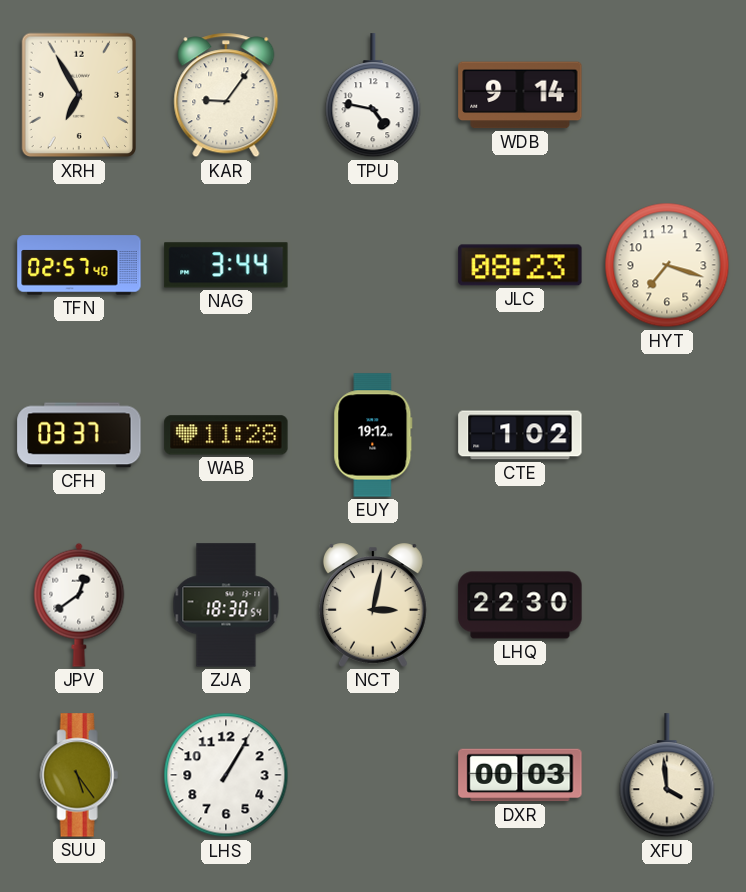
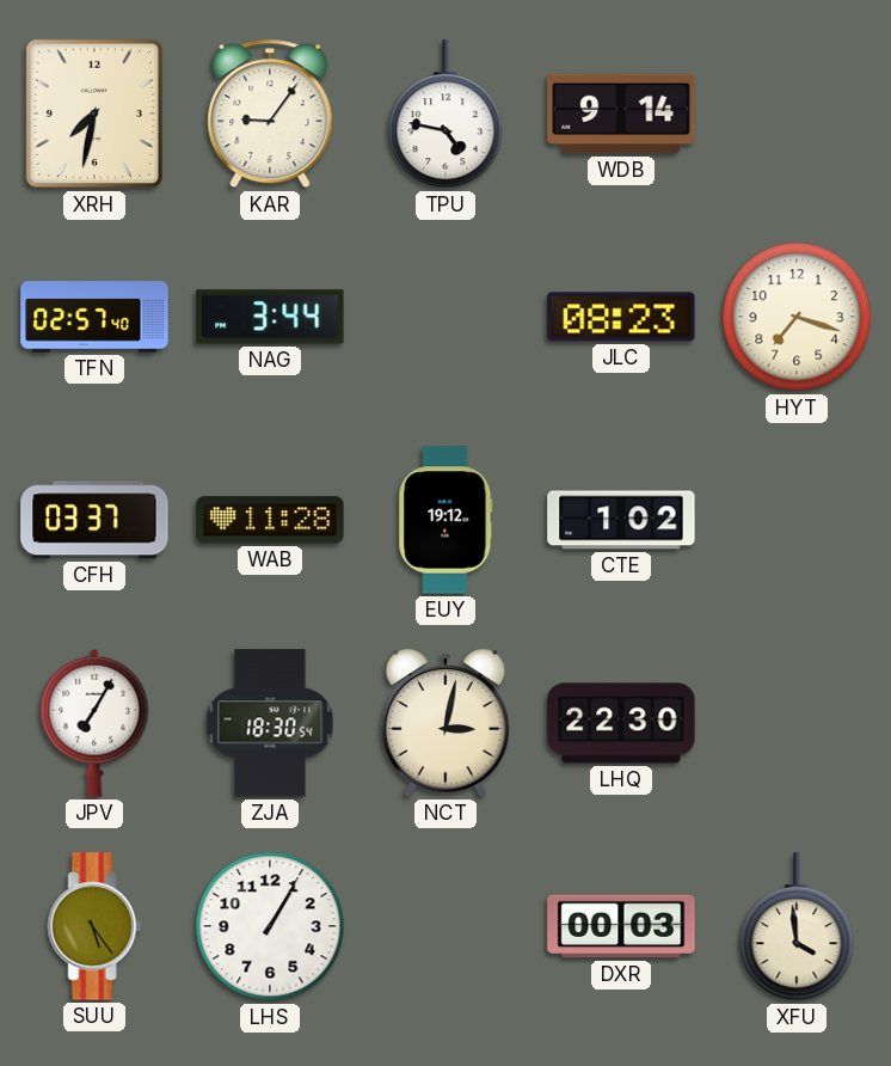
XRH: 6:55 -> 7:32 (94, 114)
JPV: 12:39 -> 7:05 (94, 723)
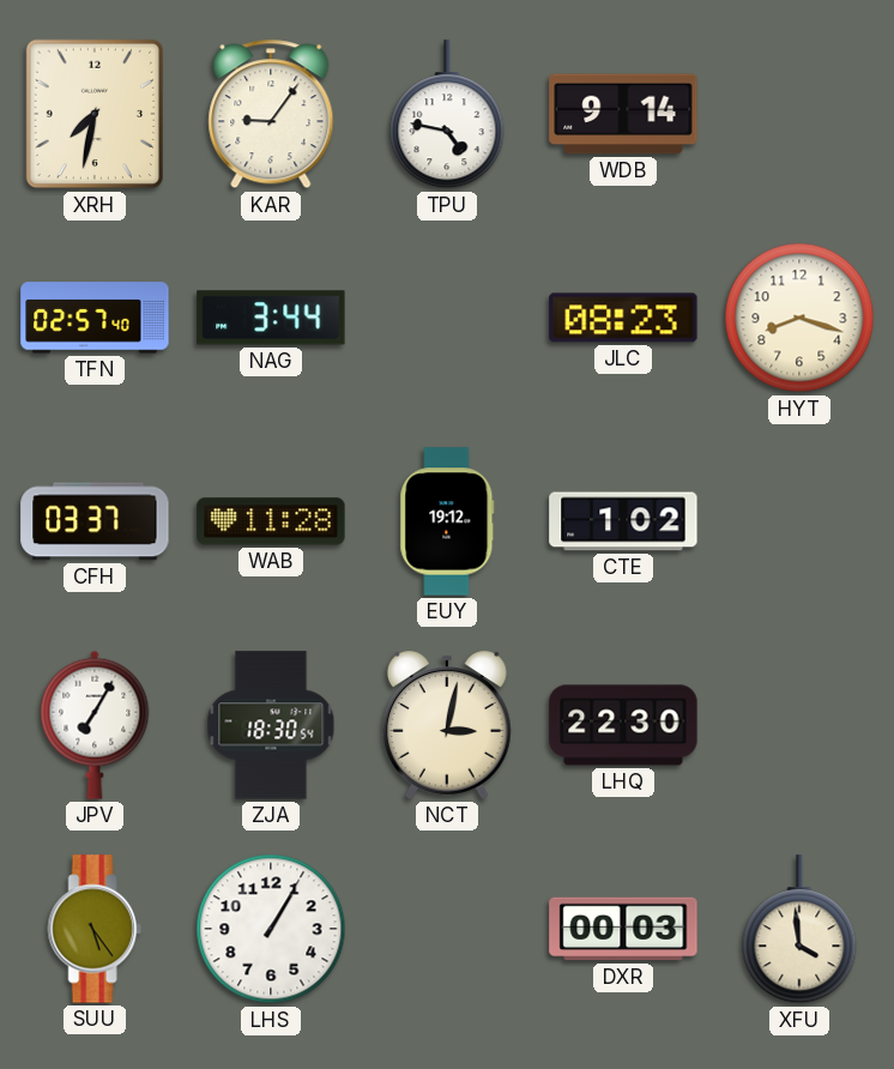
HYT: 7:18 -> 8:18 (799, 318)
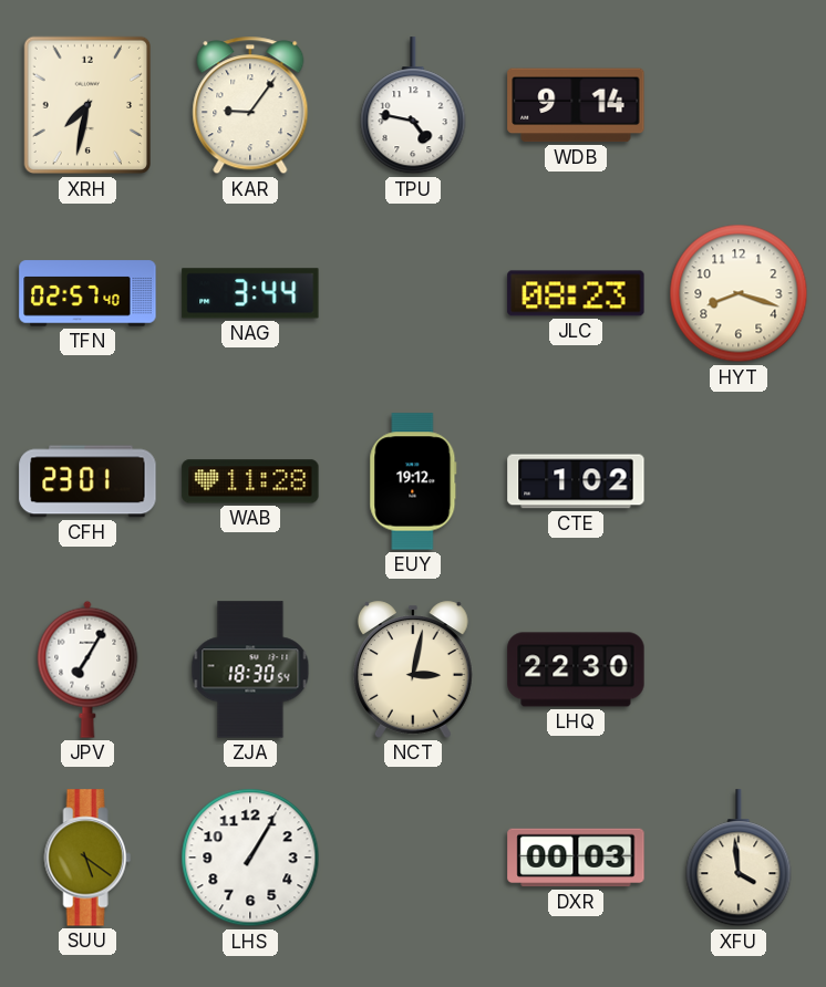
CFH: 03:37 -> 23:01 (87, 481)
SUU: 5:24 -> 5:21 (87, 858)
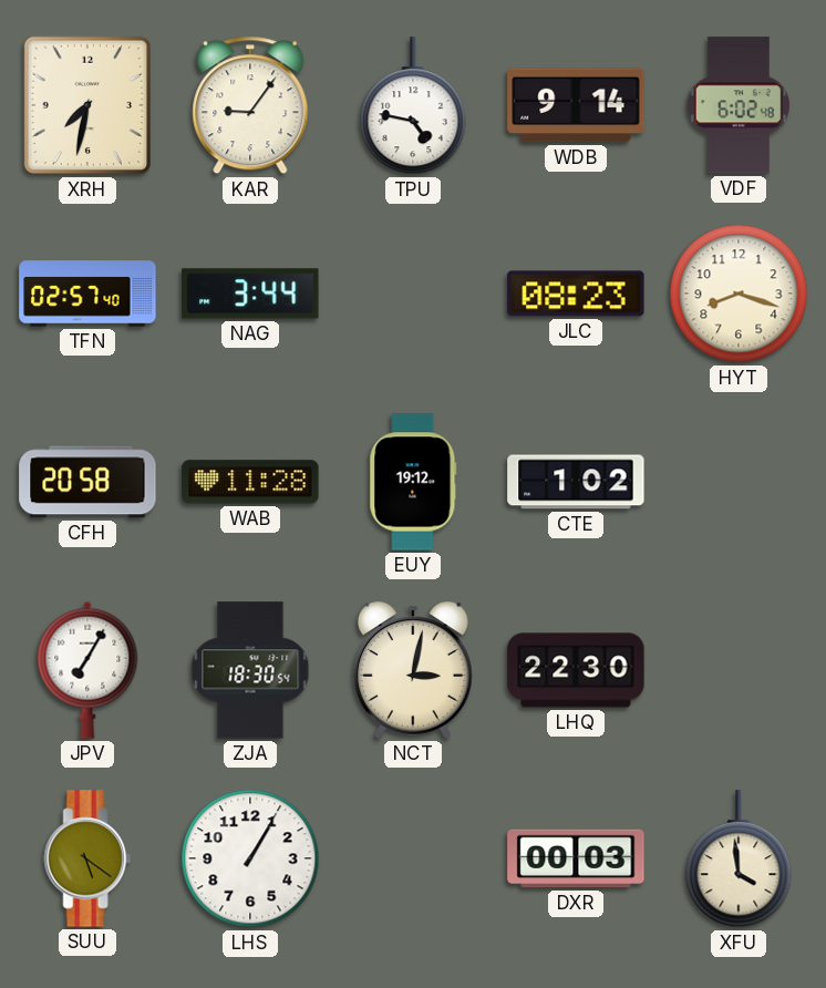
VDF: none -> 6:02 (739, 105)
CFH: 23:01 -> 20:58 (87, 482)
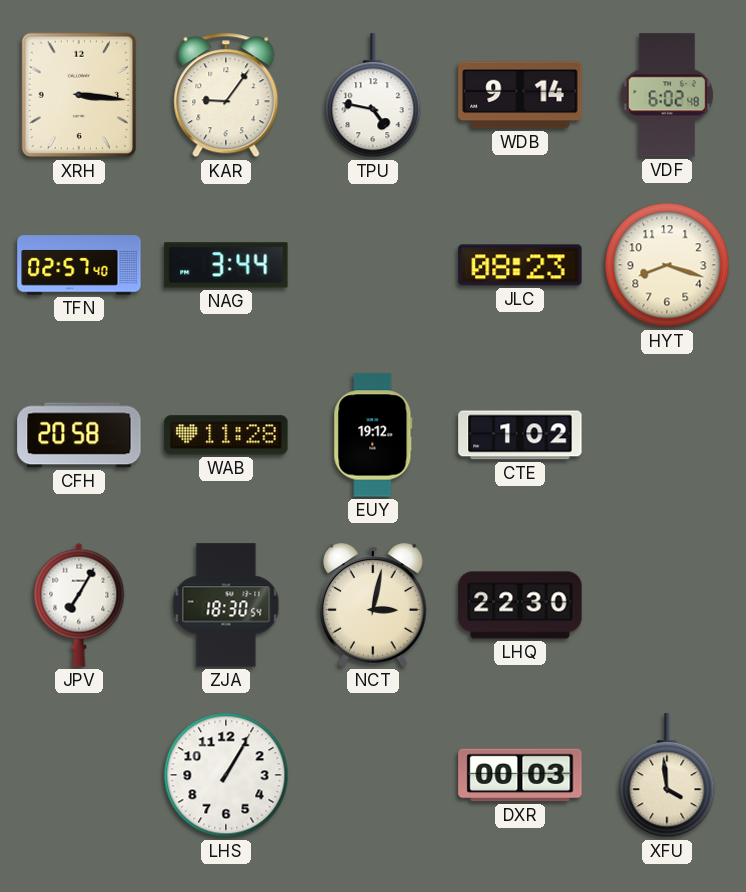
XRH: 7:32 -> 3:16 (79, 95)
SUU: 5:21 -> none (87, 858)
